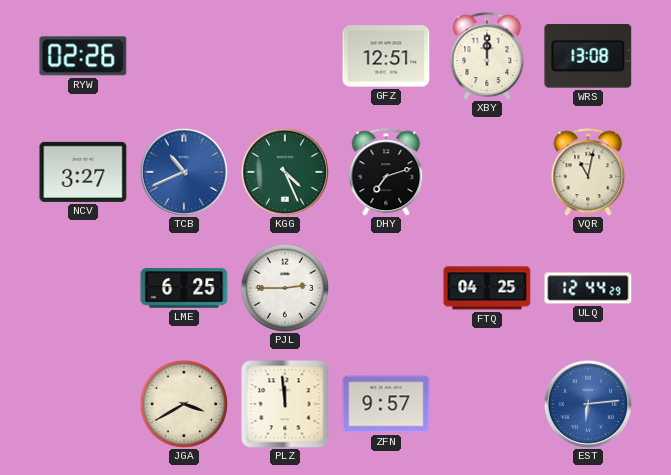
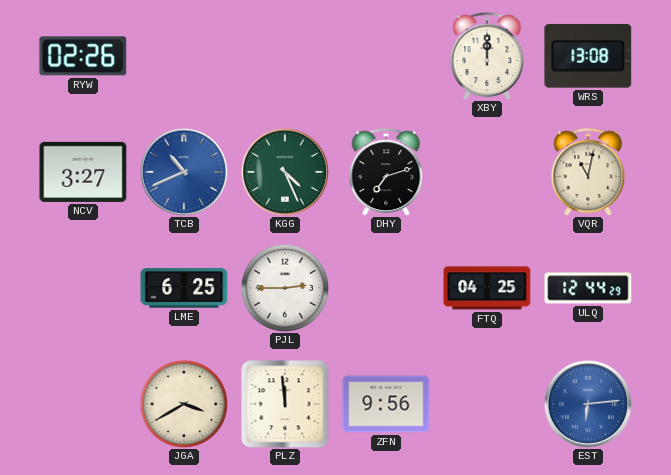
GFZ: 12:51 -> none (386, 56)
ZFN: 9:57 -> 9:56 (386, 404)
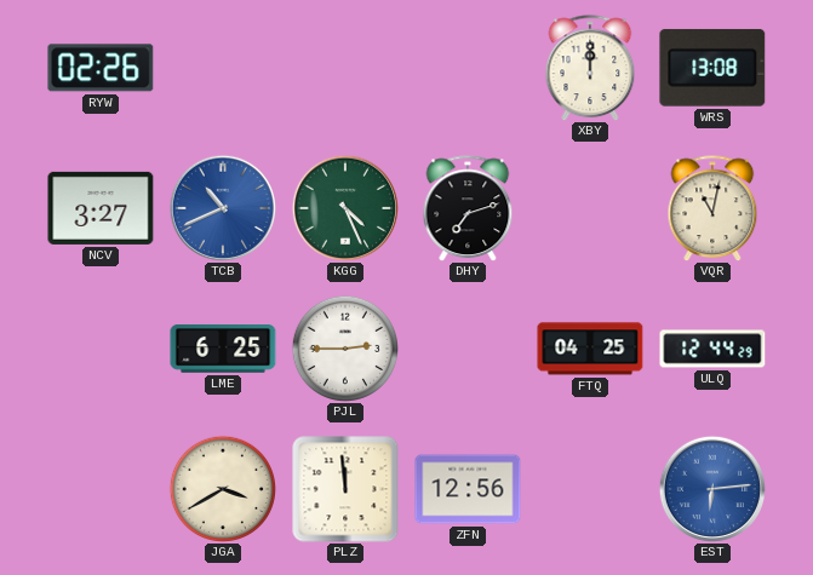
ZFN: 9:56 -> 12:56 (468, 489)
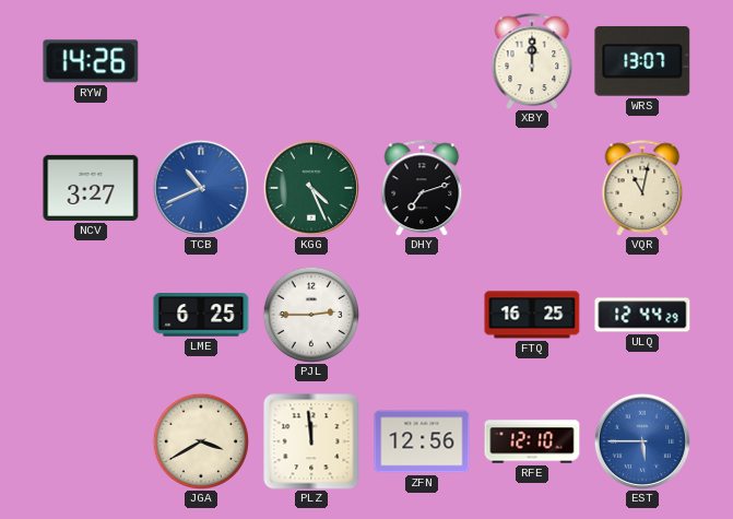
RYW: 02:26 -> 14:26 (91, 61)
WRS: 13:08 -> 13:07 (642, 61)
FTQ: 04:25 -> 16:25 (532, 315)
RFE: none -> 12:10 (532, 441)
EST: 6:14 -> 5:45 (641, 440)
